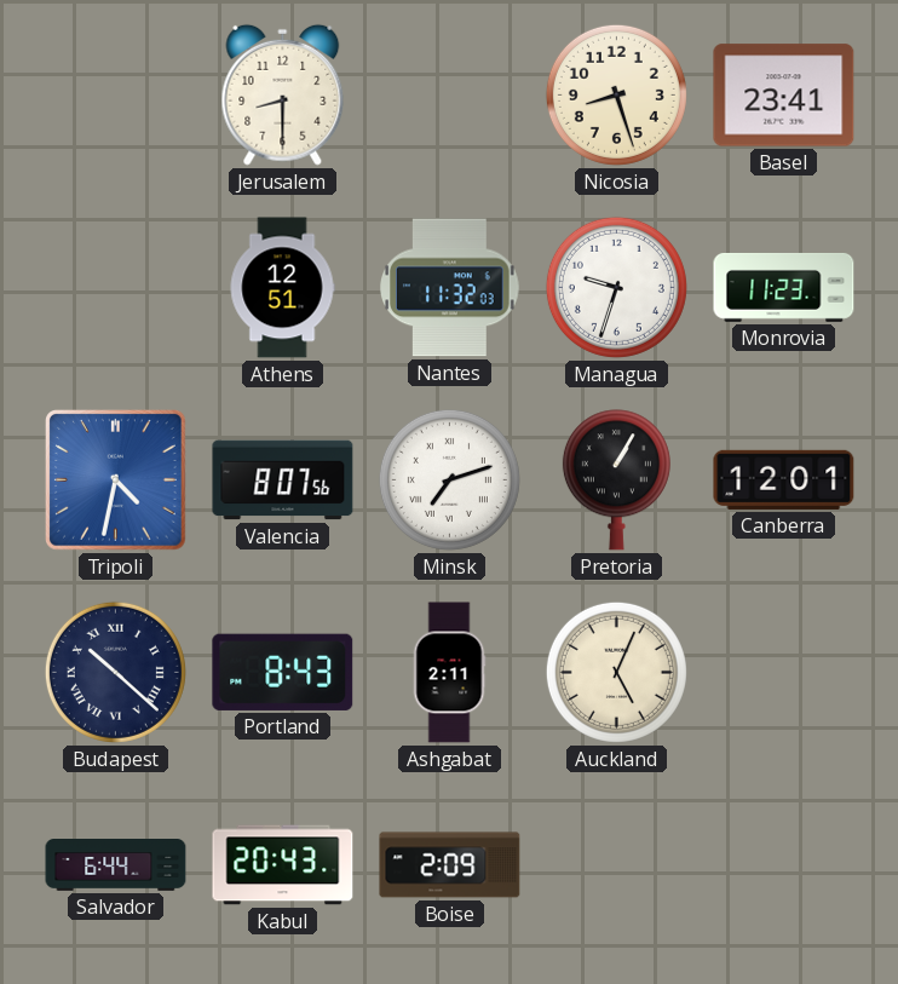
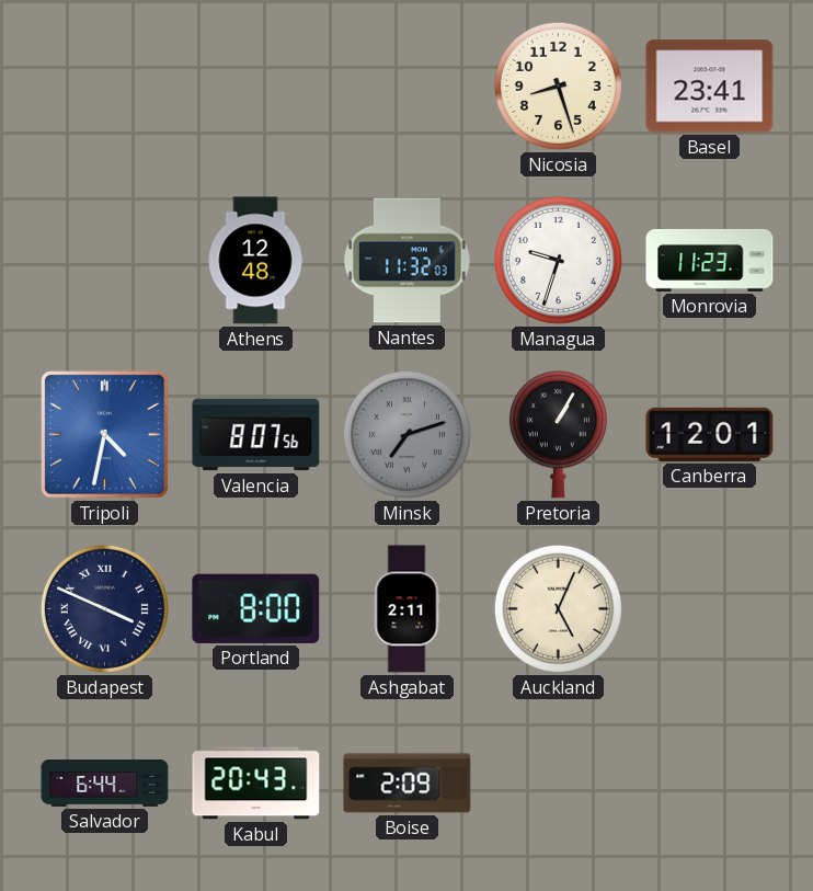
Jerusalem: 8:30 -> none (283, 94)
Athens: 12:51 -> 12:48 (255, 261)
Minsk dial: white -> grey (406, 434)
Budapest: 10:22 -> 3:49 (104, 608)
Portland: 8:43 -> 8:00 (256, 608)
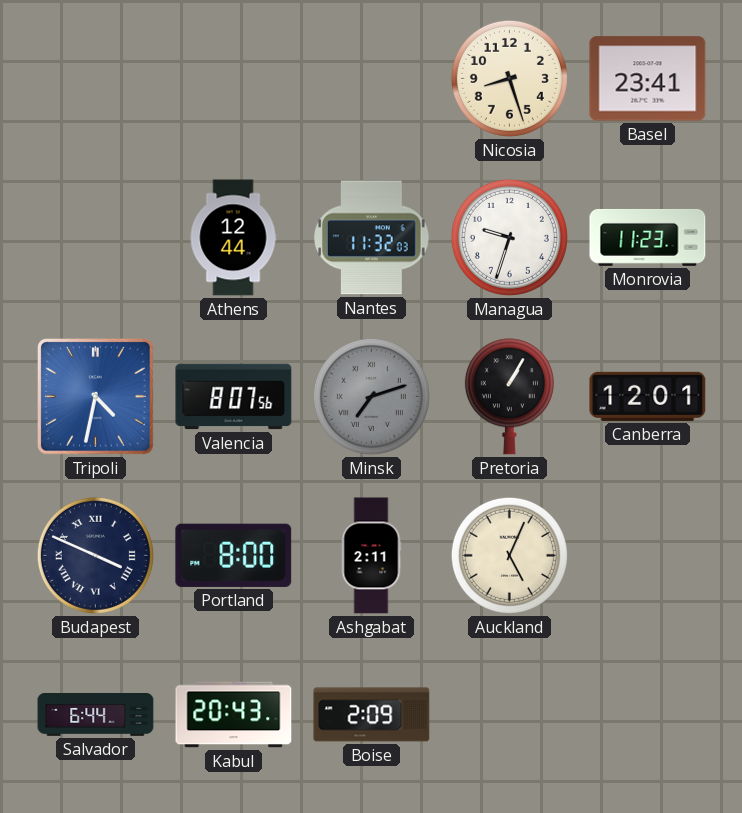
Athens: 12:48 -> 12:44 (233, 238)
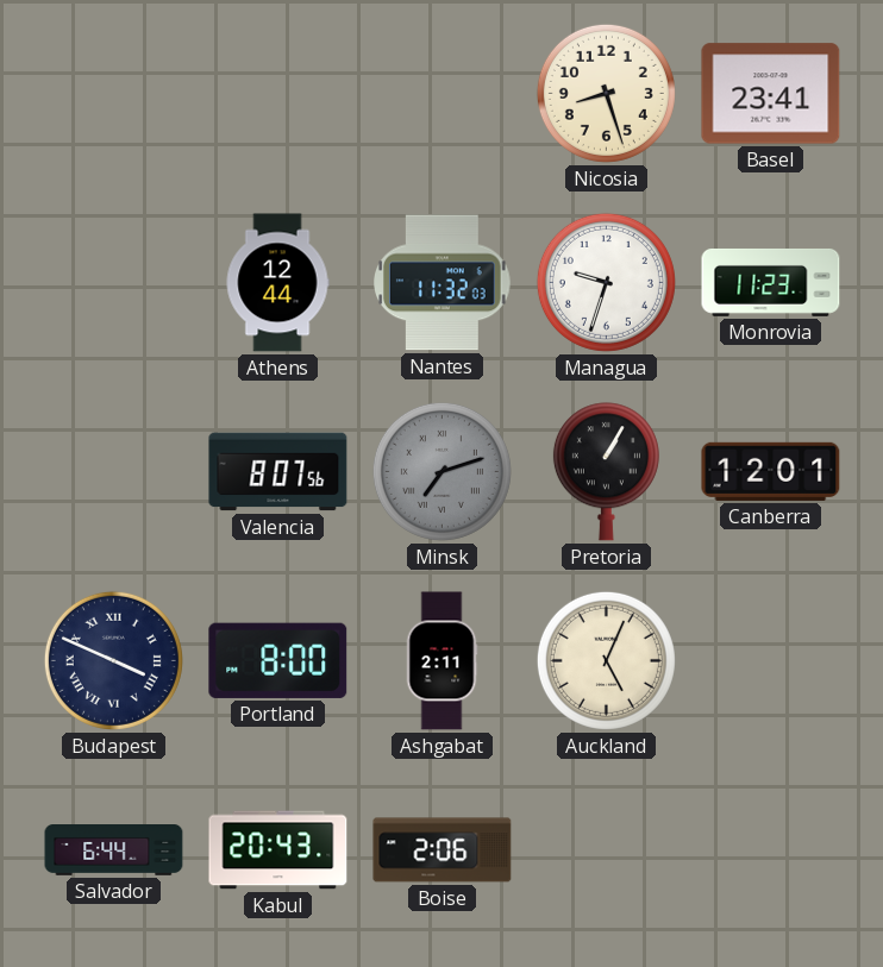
Tripoli: 4:32 -> none (96, 397)
Boise: 2:09 -> 2:06 (443, 850)
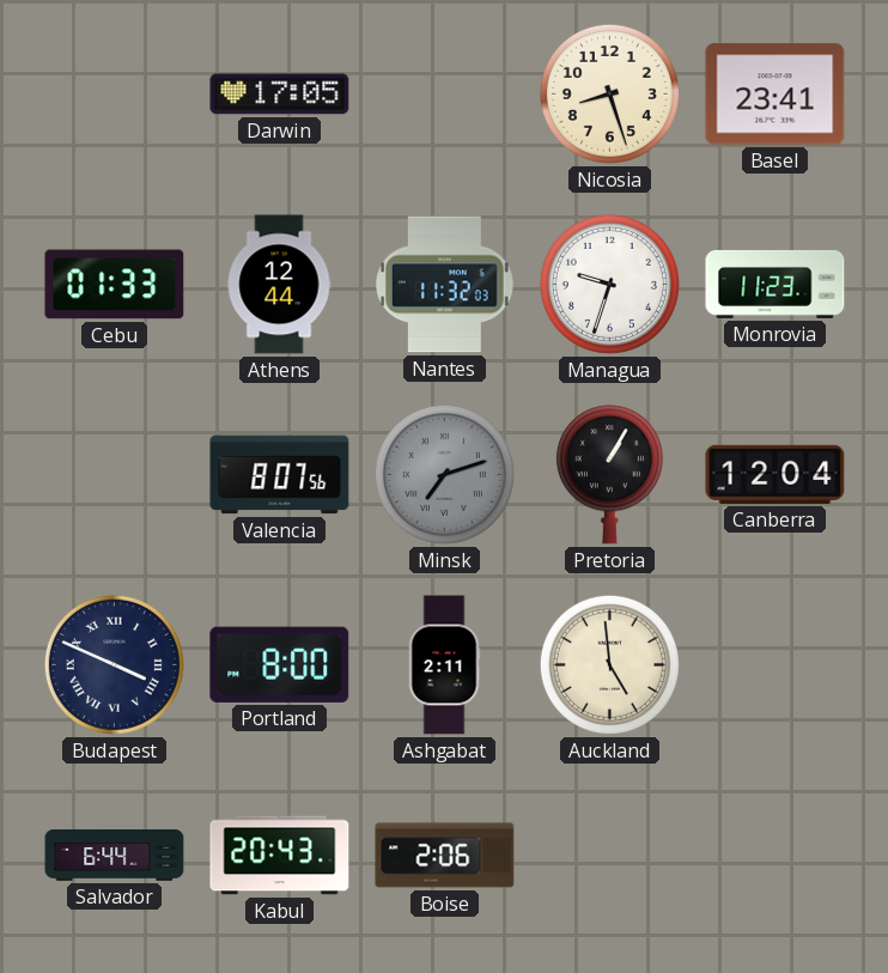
Darwin: none -> 17:05 (280, 95)
Cebu: none -> 01:33 (115, 285)
Canberra: 12:01 -> 12:04 (776, 474)
Auckland: 5:04 -> 4:59 (609, 664)
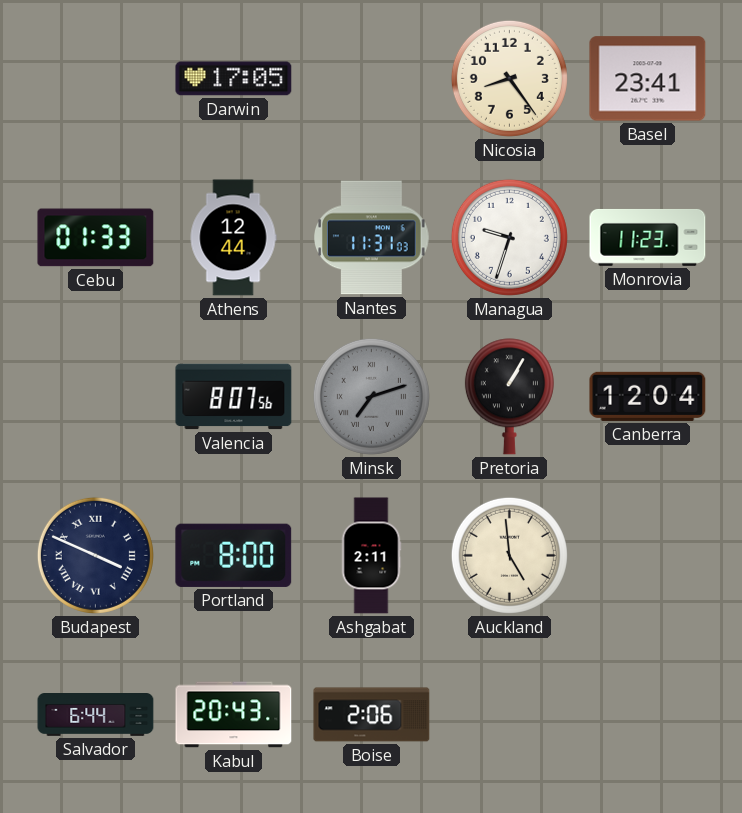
Nicosia: 8:27 -> 8:24 (509, 78)
Nantes: 11:32 -> 11:31 (372, 238)
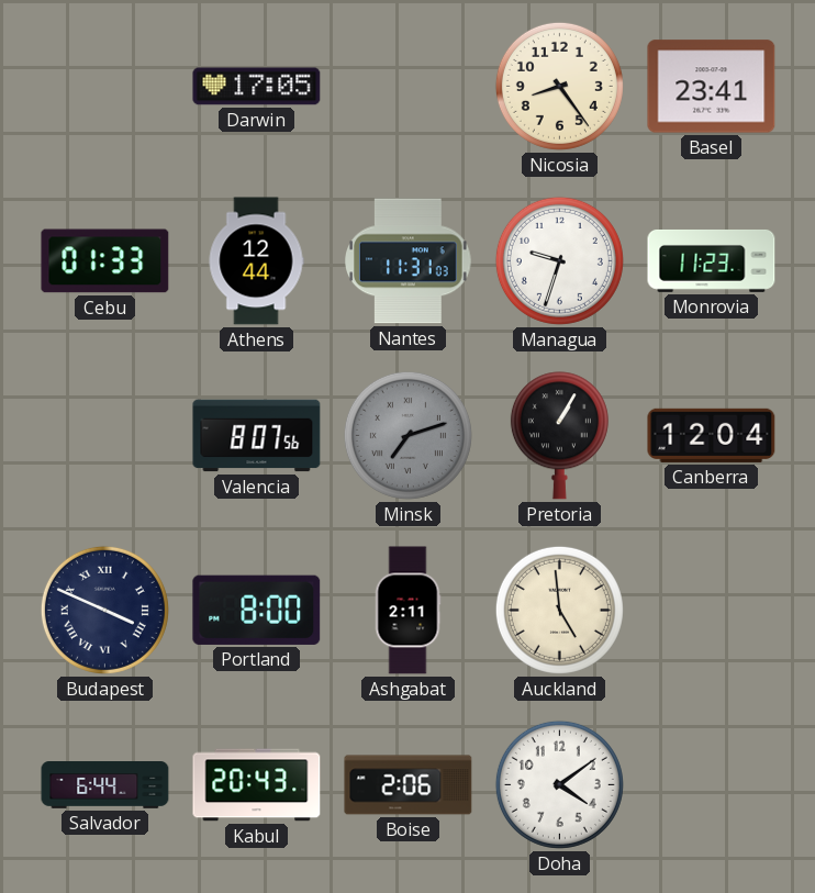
Doha: none -> 4:09 (559, 784)
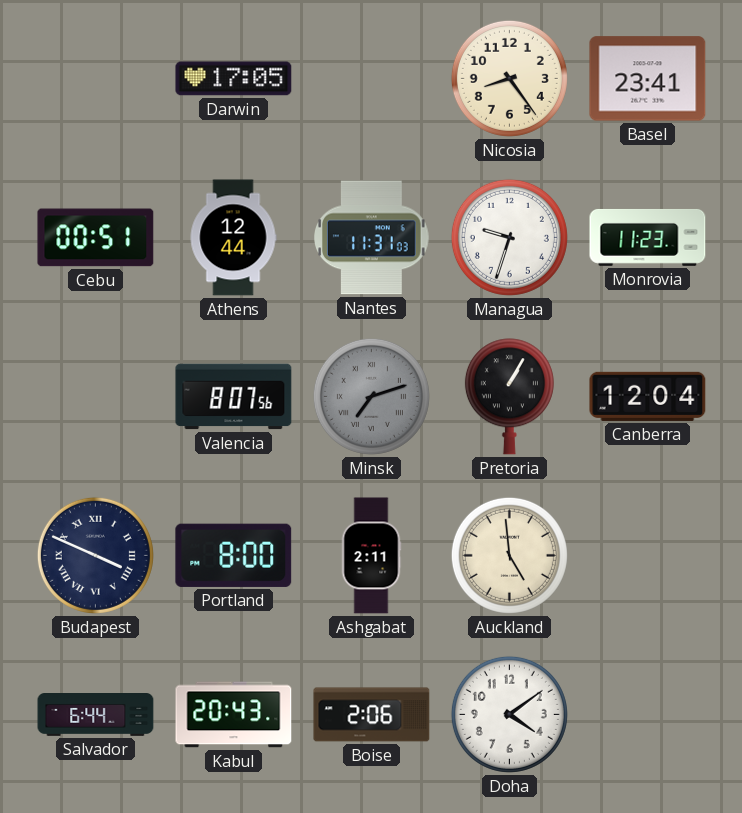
Cebu: 01:33 -> 00:51 (96, 238)
